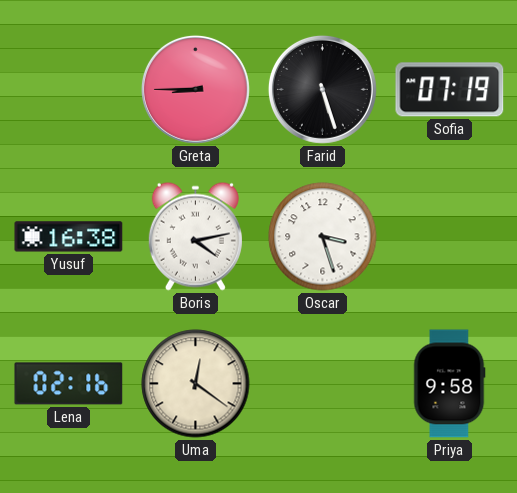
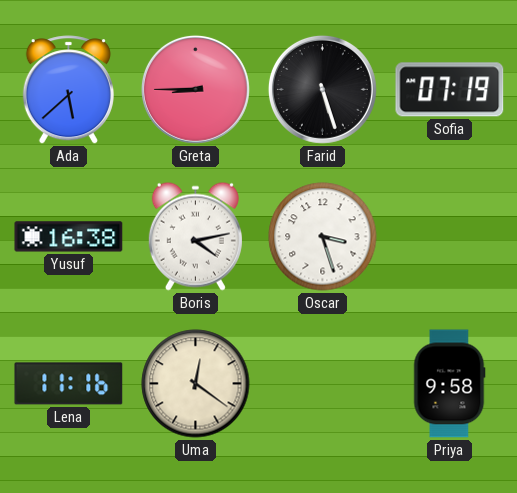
Ada: none -> 5:38 (68, 90)
Lena: 02:16 -> 11:16 (69, 384)
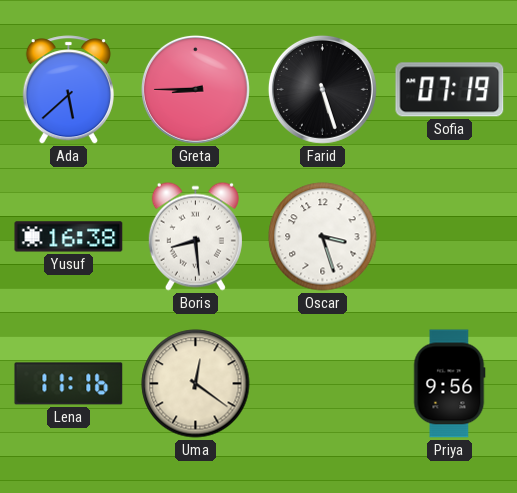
Boris: 4:13 -> 8:29 (195, 236)
Priya: 9:58 -> 9:56 (450, 384)
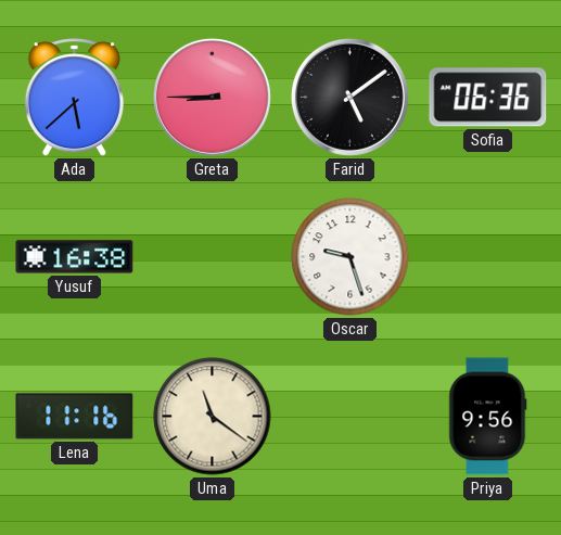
Farid: 5:27 -> 5:09 (349, 97)
Sofia: 07:19 -> 06:36 (488, 98)
Boris: 8:29 -> none (195, 236)
Oscar: 3:27 -> 9:27 (350, 257)
Uma: 12:21 -> 11:21 (213, 417)
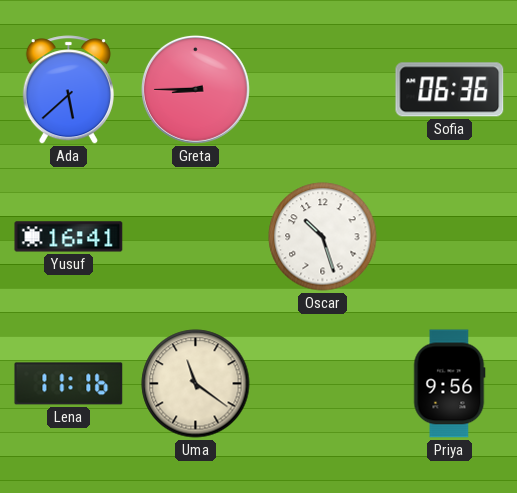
Farid: 5:09 -> none (349, 97)
Yusuf: 16:38 -> 16:41 (69, 237)
Oscar: 9:27 -> 10:27 (323, 237)
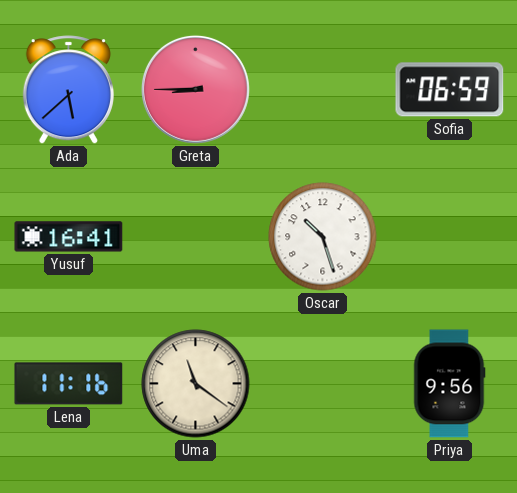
Sofia: 06:36 -> 06:59 (450, 90)
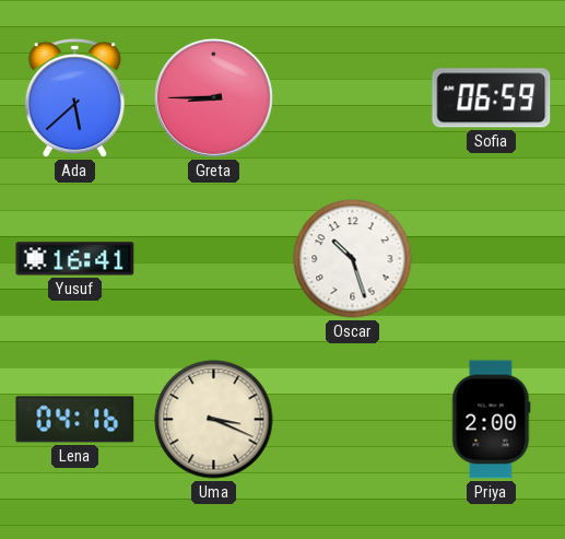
Lena: 11:16 -> 04:16 (75, 420)
Uma: 11:21 -> 3:19 (214, 420)
Priya: 9:56 -> 2:00 (492, 420)
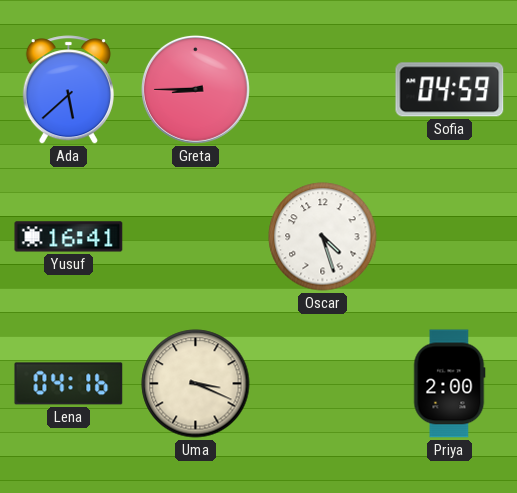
Sofia: 06:59 -> 04:59 (450, 90)
Oscar: 10:27 -> 4:27 (323, 237)
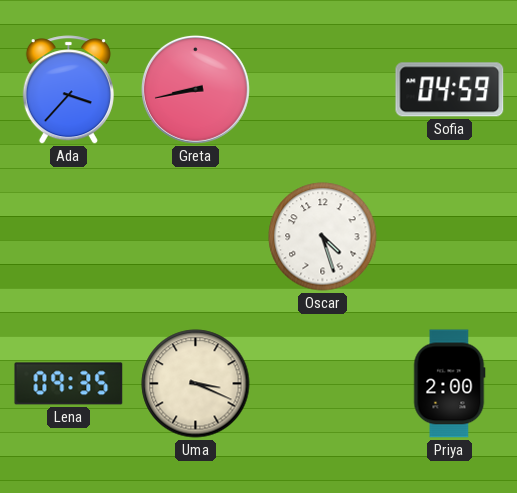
Ada: 5:38 -> 3:37 (68, 90)
Greta: 8:45 -> 8:43 (195, 89)
Yusuf: 16:41 -> none (69, 237)
Lena: 04:16 -> 09:35 (69, 384)
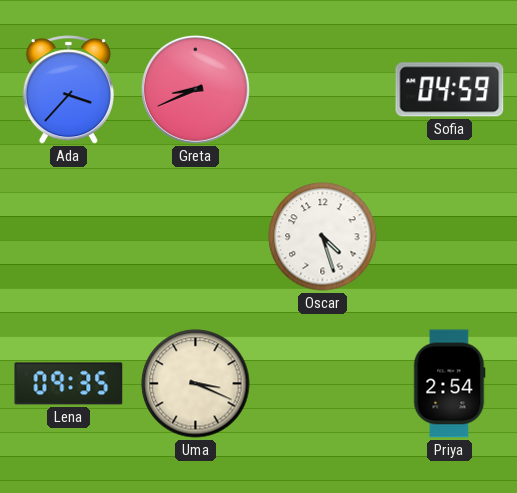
Greta: 8:43 -> 8:41 (195, 89)
Priya: 2:00 -> 2:54 (450, 384)
